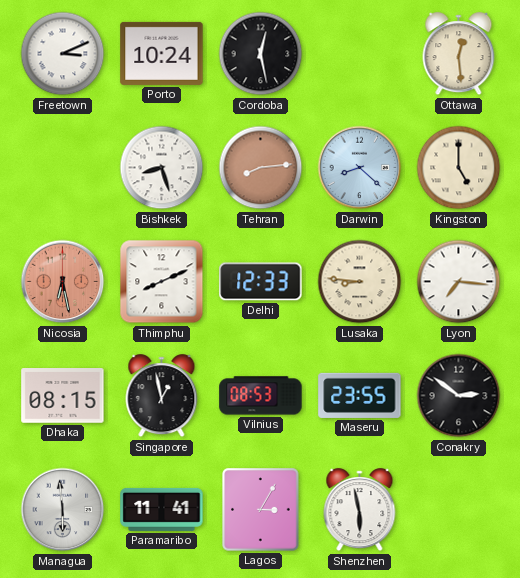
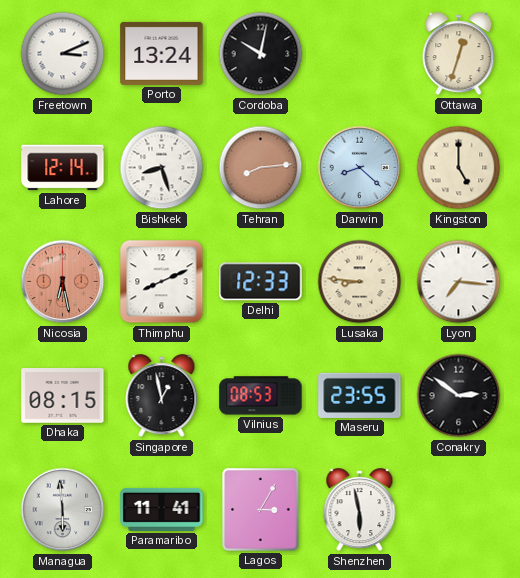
Porto: 10:24 -> 13:24 (162, 53)
Cordoba: 12:28 -> 10:02 (261, 54)
Ottawa: 12:29 -> 12:33 (459, 54)
Lahore: none -> 12:14 (63, 168)
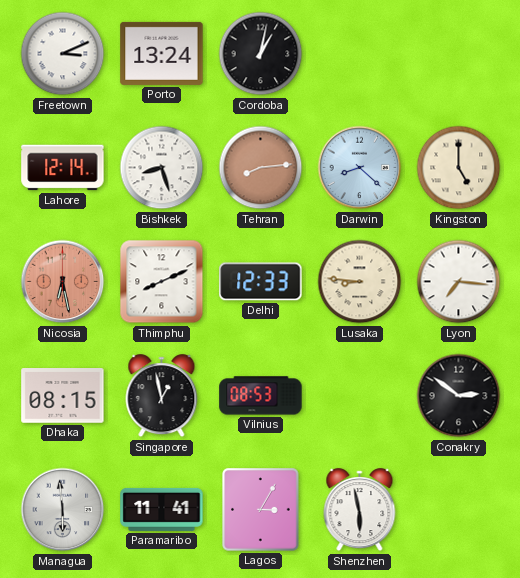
Cordoba: 10:02 -> 1:02 (261, 54)
Ottawa: 12:33 -> none (459, 54)
Maseru: 23:55 -> none (360, 395)
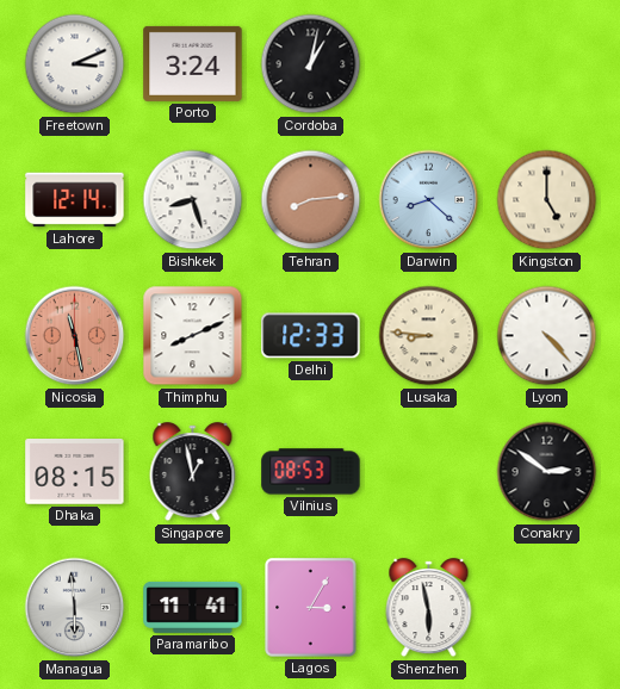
Porto: 13:24 -> 3:24 (193, 63)
Nicosia: 6:28 -> 11:28 (75, 336)
Lyon: 7:16 -> 4:23 (547, 336)
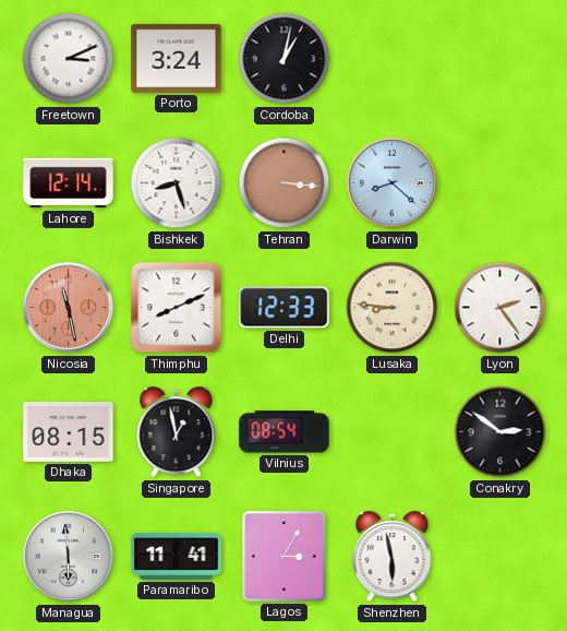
Tehran: 8:14 -> 3:16 (285, 183)
Kingston: 5:00 -> none (547, 200)
Lyon: 4:23 -> 2:24 (500, 308)
Vilnius: 08:53 -> 08:54 (285, 432)
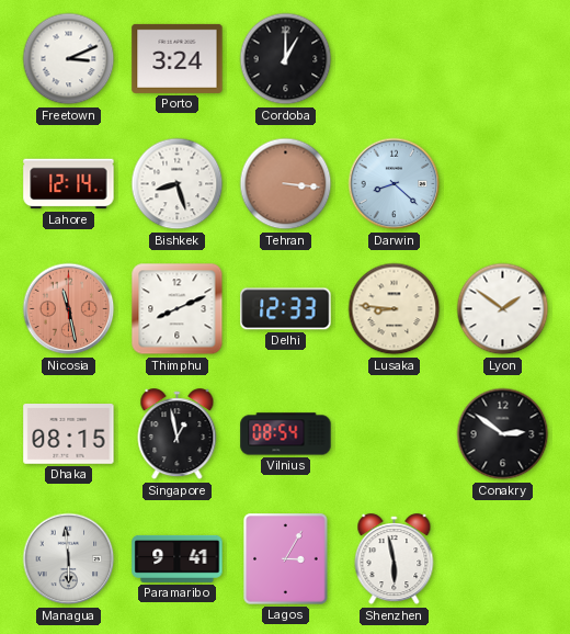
Cordoba: 1:02 -> 1:00 (286, 59)
Lyon: 2:24 -> 1:51 (503, 309)
Paramaribo: 11:41 -> 9:41 (178, 558)
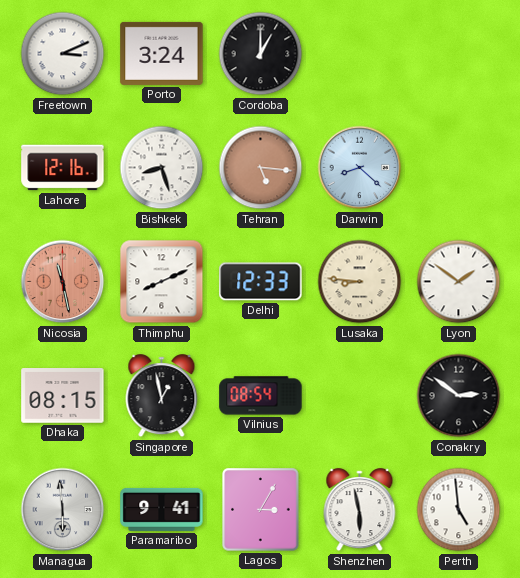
Lahore: 12:14 -> 12:16 (63, 168)
Tehran: 3:16 -> 5:16 (261, 168)
Perth: none -> 4:59 (459, 510)
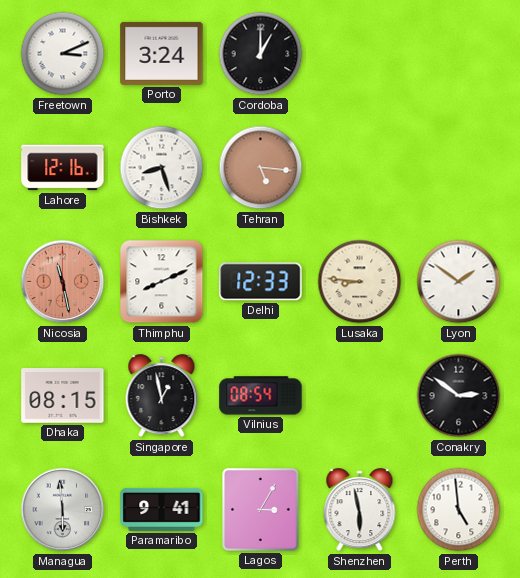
Darwin: 8:22 -> none (360, 168)
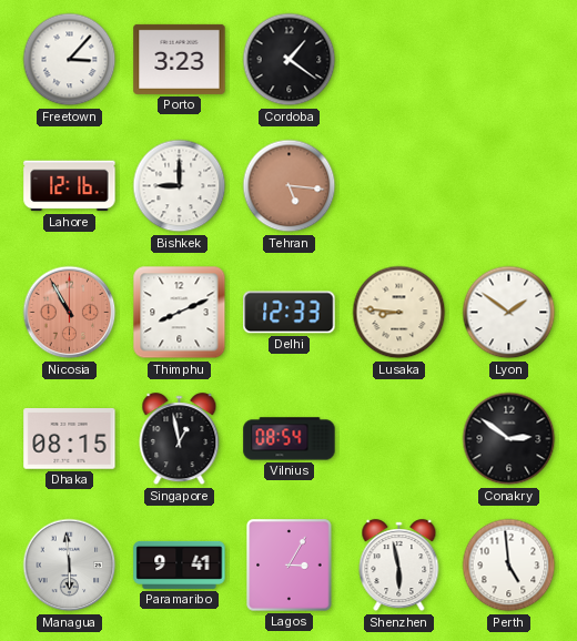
Freetown: 3:11 -> 3:07 (70, 60)
Porto: 3:24 -> 3:23 (180, 59)
Cordoba: 1:00 -> 1:21 (290, 60)
Bishkek: 8:27 -> 9:00 (180, 186)
Nicosia: 11:28 -> 10:55 (70, 313)
